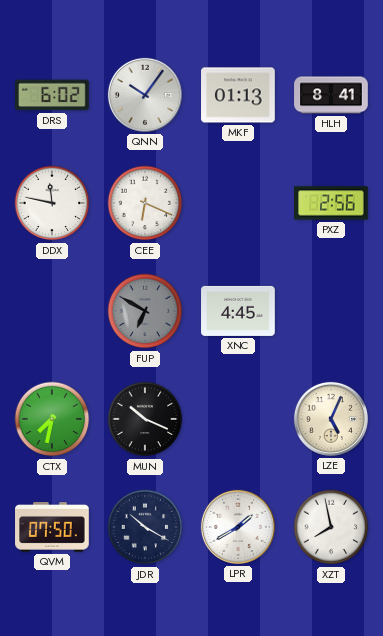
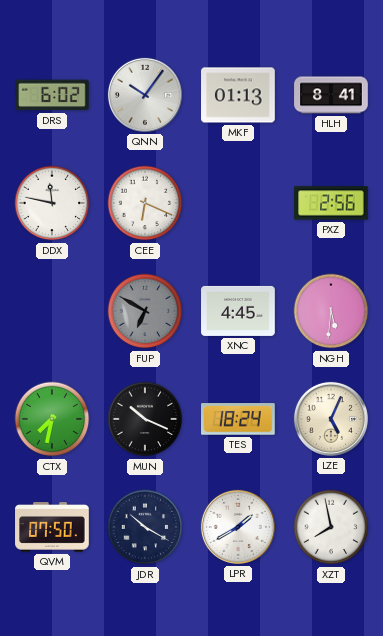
NGH: none -> 5:31 (331, 311)
TES: none -> 18:24 (239, 419)
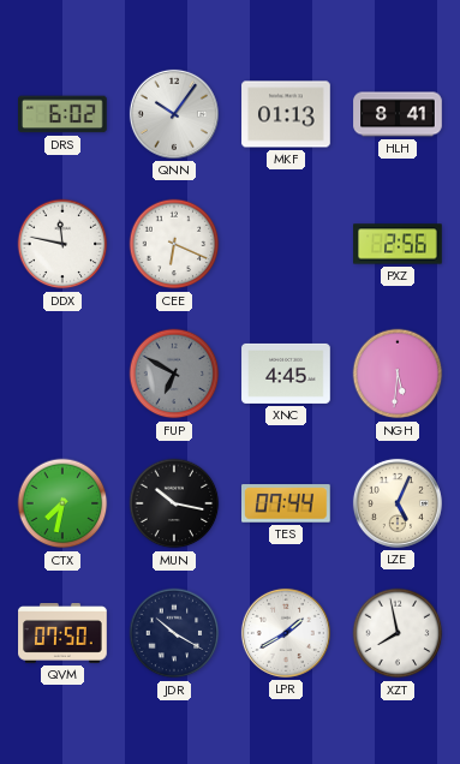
MUN: 10:19 -> 10:17 (174, 503)
TES: 18:24 -> 07:44 (287, 503)
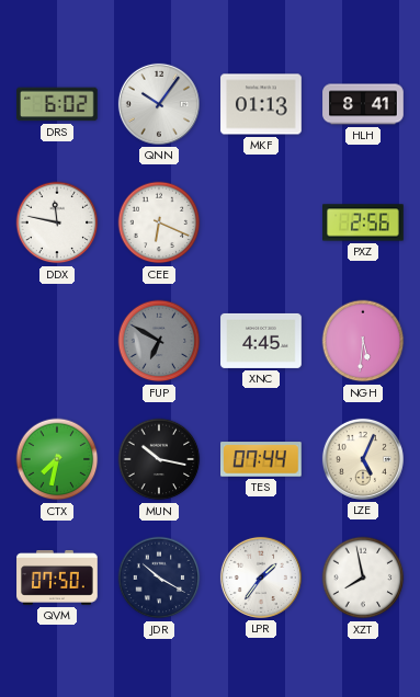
LPR: 1:40 -> 1:36 (261, 578)
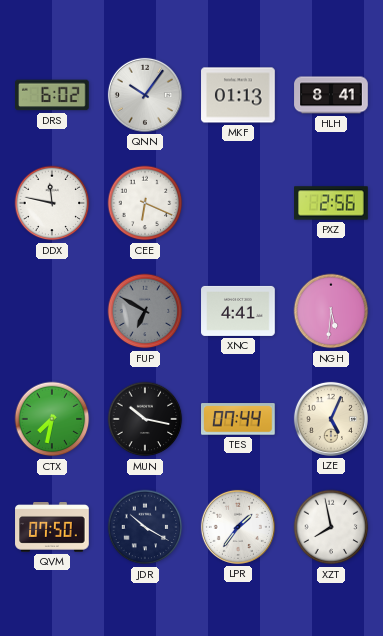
XNC: 4:45 -> 4:41 (238, 311)
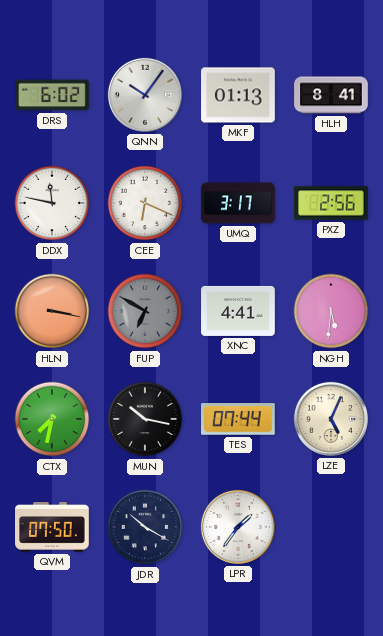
UMQ: none -> 3:17 (238, 203)
HLN: none -> 3:17 (52, 311)
XZT: 7:58 -> none (331, 527)
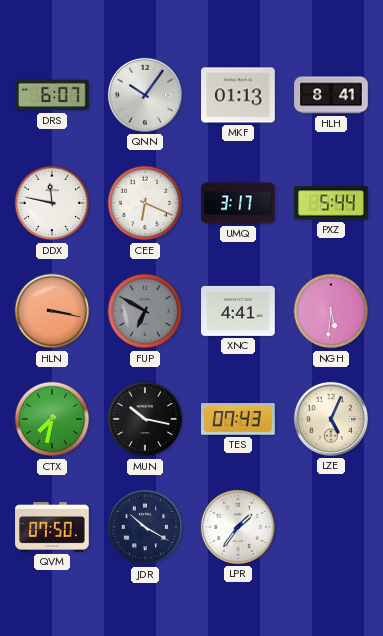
DRS: 6:02 -> 6:07 (53, 95)
PXZ: 2:56 -> 5:44 (331, 203)
TES: 07:44 -> 07:43 (239, 419)
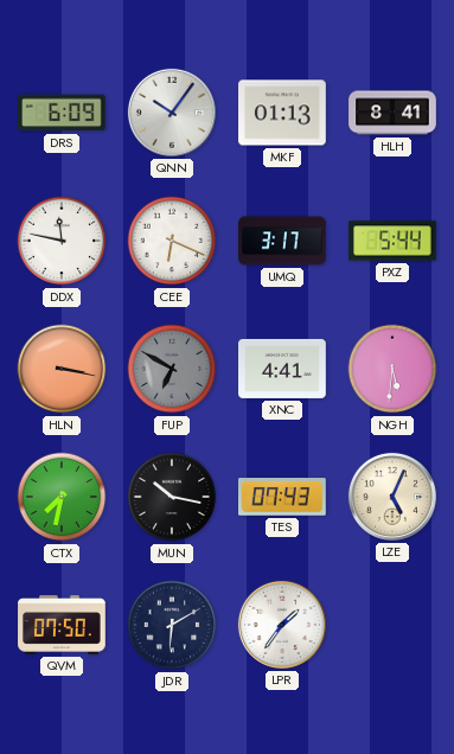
DRS: 6:07 -> 6:09 (63, 113)
JDR: 10:20 -> 6:10 (172, 625)
